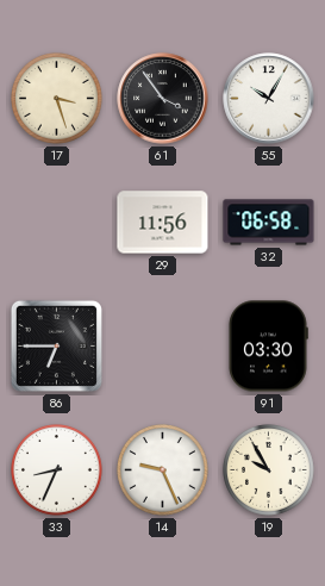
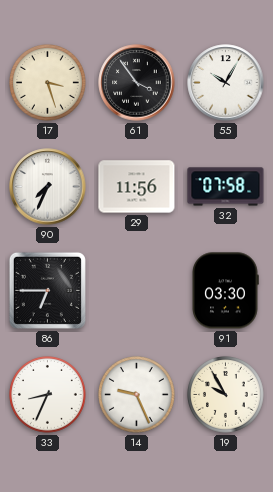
90: none -> 7:34 (48, 187)
32: 06:58 -> 07:58 (226, 187)
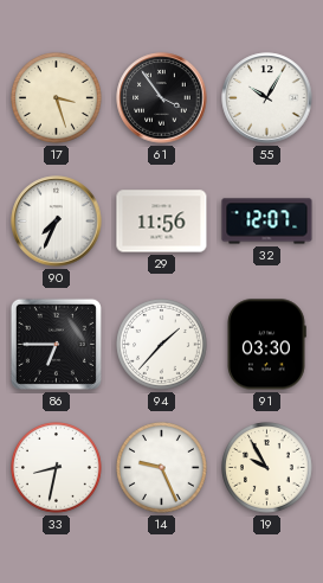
32: 07:58 -> 12:07 (267, 222)
94: none -> 1:37 (162, 345)
33: 8:34 -> 8:32 (57, 468)
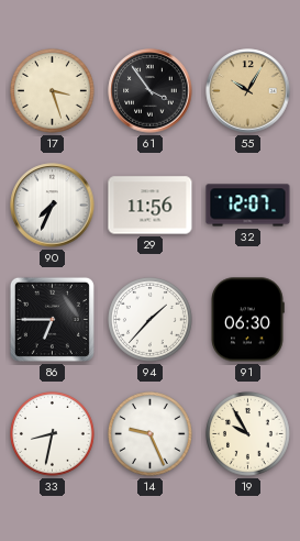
55 dial: white -> champagne (248, 91)
91: 03:30 -> 06:30 (247, 320)
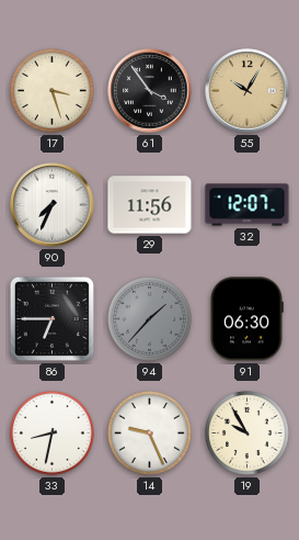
94 dial: white -> grey (150, 319)
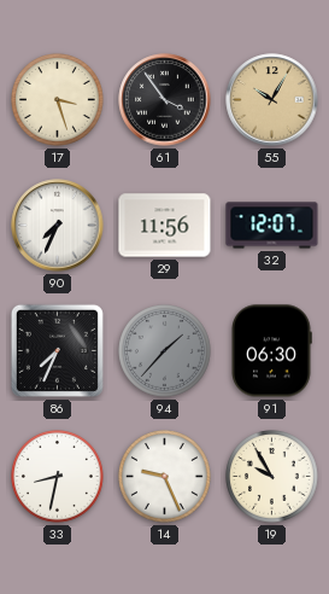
86: 6:45 -> 7:34 (57, 350)
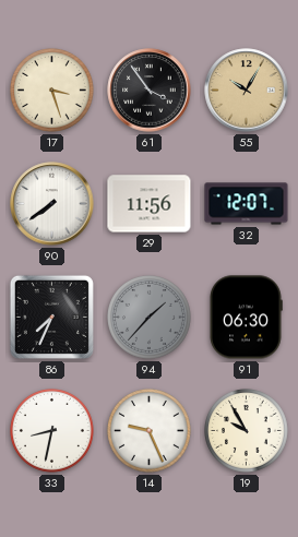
90: 7:34 -> 7:39 (52, 204)
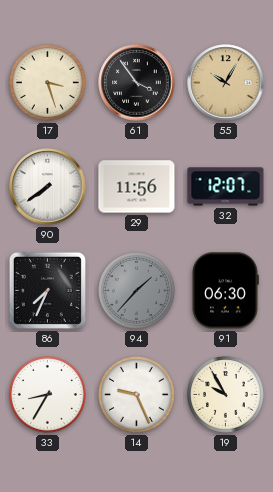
33: 8:32 -> 8:35 (48, 395)
